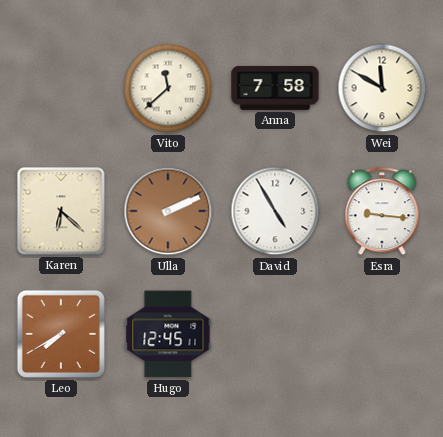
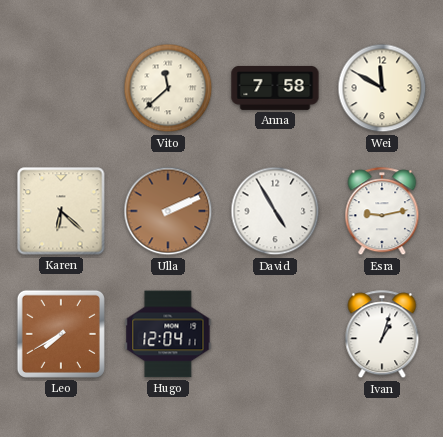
Esra: 9:16 -> 9:13 (382, 212)
Hugo: 12:45 -> 12:04 (168, 334)
Ivan: none -> 1:03 (382, 335)
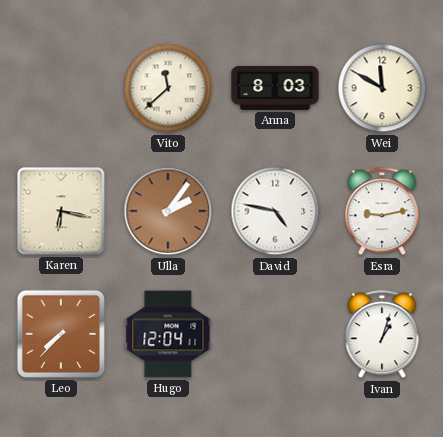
Anna: 7:58 -> 8:03 (275, 88)
Karen: 6:22 -> 6:17 (61, 211)
Ulla: 2:11 -> 2:06 (168, 211)
David: 4:55 -> 4:47 (275, 211)
Leo: 7:40 -> 7:37 (61, 334)
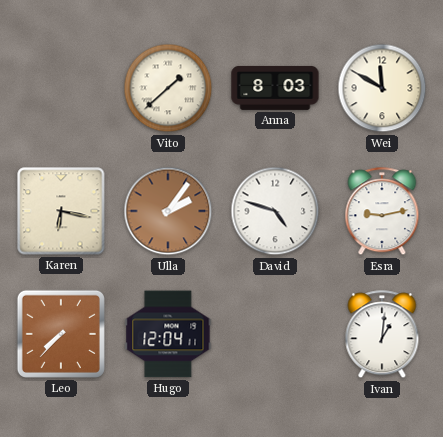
Vito: 11:38 -> 1:38 (168, 88)
David: 4:47 -> 4:48 (275, 211)
Ivan: 1:03 -> 1:01 (382, 335)
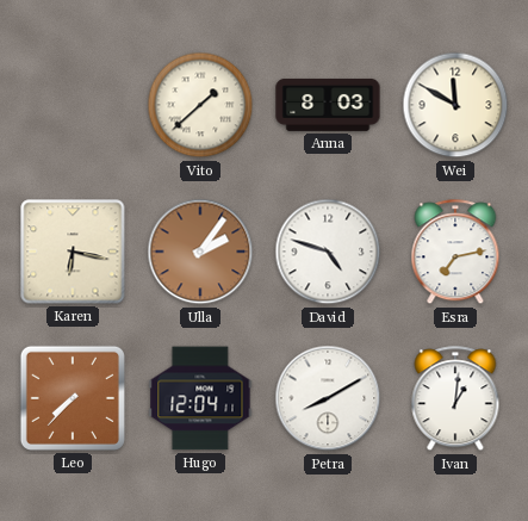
Esra: 9:13 -> 7:13 (455, 253)
Petra: none -> 8:10 (328, 398)
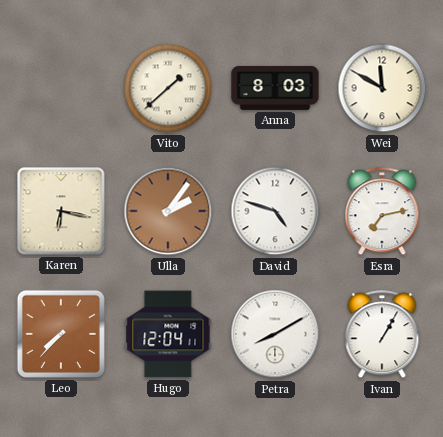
Ivan: 1:01 -> 1:05 (382, 335)
